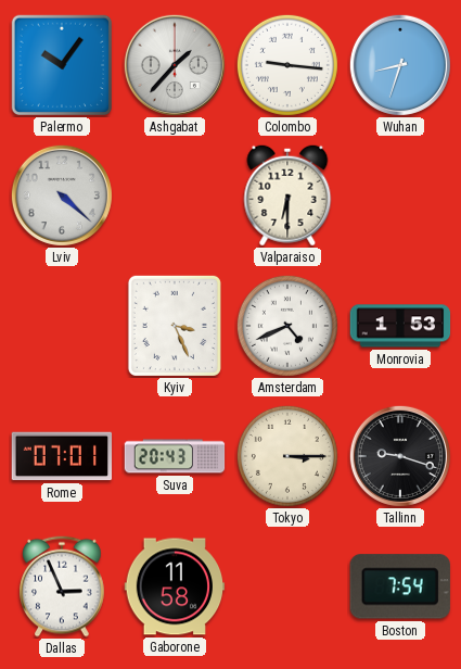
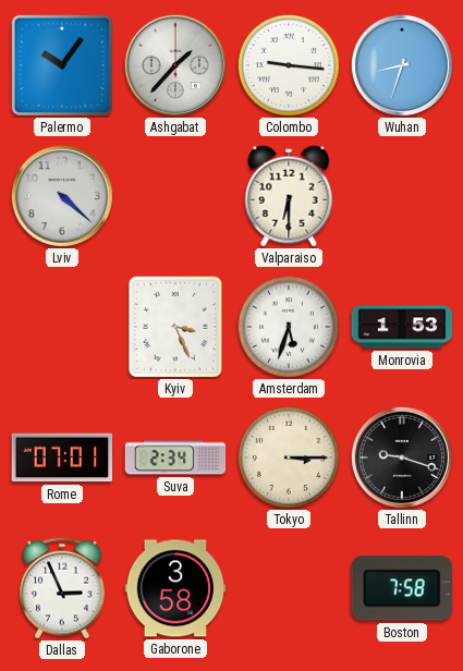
Amsterdam: 4:41 -> 5:33 (289, 327)
Suva: 20:43 -> 2:34 (175, 457)
Gaborone: 11:58 -> 3:58 (175, 588)
Boston: 7:54 -> 7:58 (402, 588)
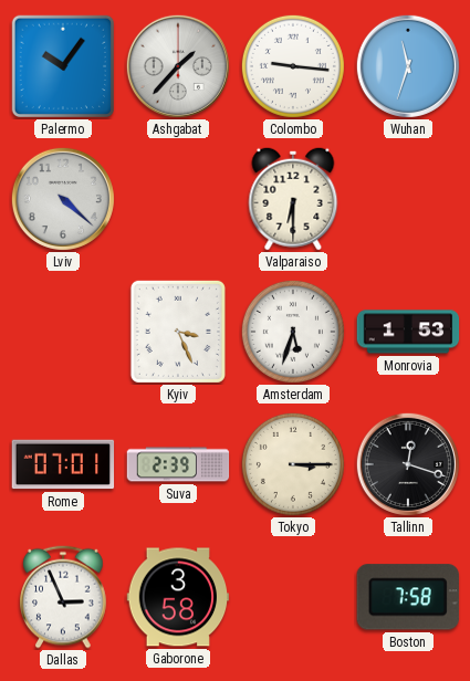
Wuhan: 8:33 -> 11:33 (408, 66)
Suva: 2:34 -> 2:39 (178, 464)
Tallinn: 9:18 -> 12:18 (408, 464)
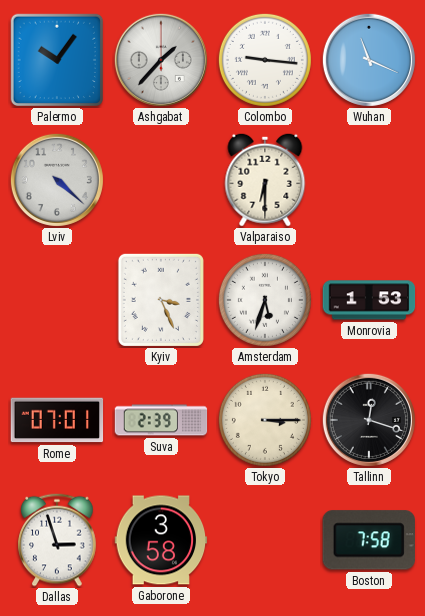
Wuhan: 11:33 -> 11:19 (369, 60)
Dallas: 2:56 -> 2:57 (57, 540)
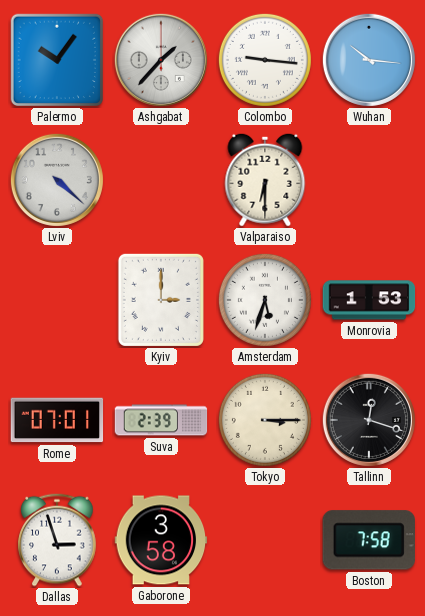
Wuhan: 11:19 -> 10:16 (369, 60)
Kyiv: 3:26 -> 3:00 (161, 300)
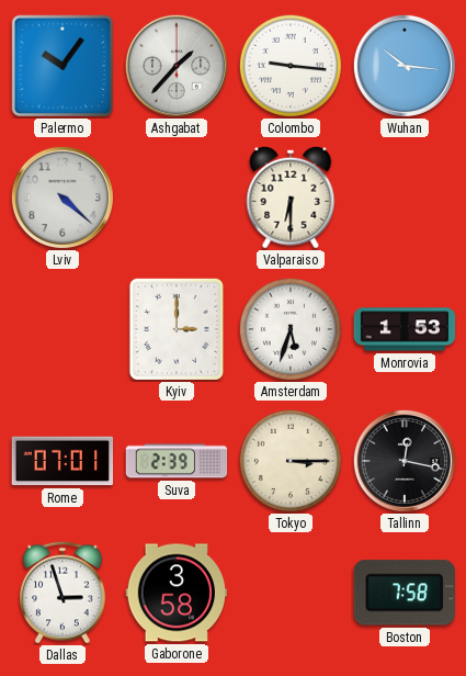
Tallinn: 12:18 -> 12:17 (405, 461)
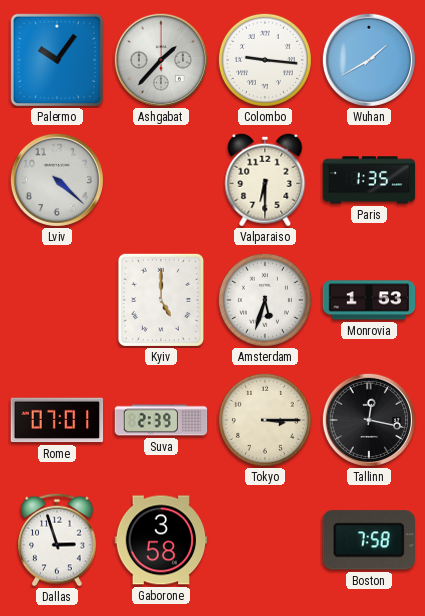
Wuhan: 10:16 -> 1:40 (369, 60)
Paris: none -> 1:35 (369, 180)
Kyiv: 3:00 -> 5:00 (161, 300)
